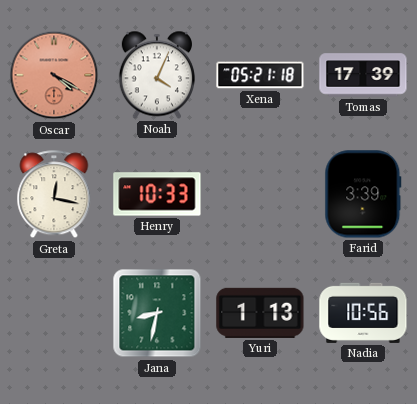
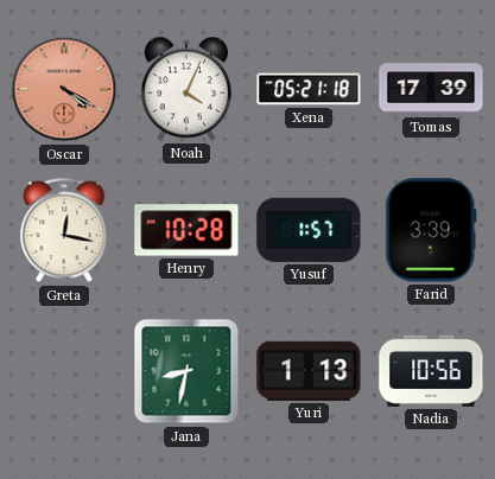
Henry: 10:33 -> 10:28 (186, 230)
Yusuf: none -> 1:57 (309, 230)
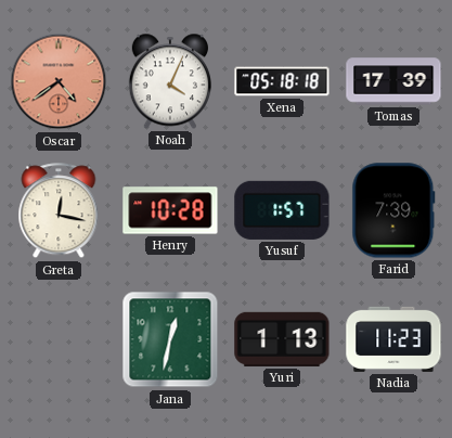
Oscar: 4:20 -> 4:39 (59, 81)
Xena: 05:21 -> 05:18 (282, 81)
Farid: 3:39 -> 7:39 (393, 210)
Jana: 8:32 -> 12:32 (170, 339)
Nadia: 10:56 -> 11:23 (393, 339)
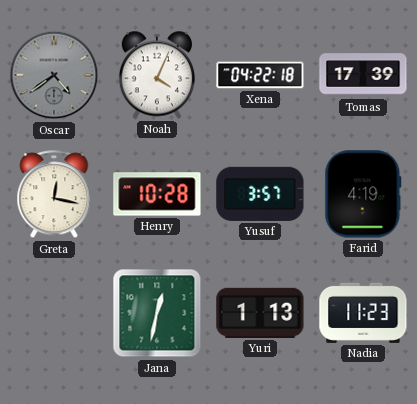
Oscar dial: salmon -> grey (54, 75)
Xena: 05:18 -> 04:22 (260, 75)
Yusuf: 1:57 -> 3:57 (260, 194)
Farid: 7:39 -> 4:19 (363, 194)
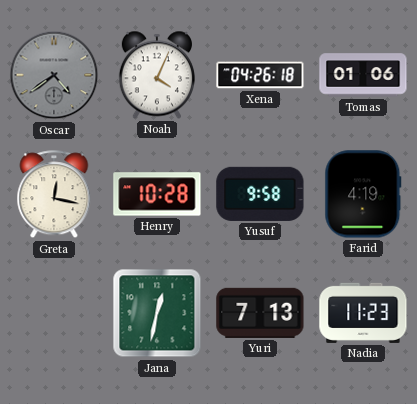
Xena: 04:22 -> 04:26 (260, 75)
Tomas: 17:39 -> 01:06 (363, 75)
Yusuf: 3:57 -> 9:58 (260, 194)
Yuri: 1:13 -> 7:13 (260, 313)
